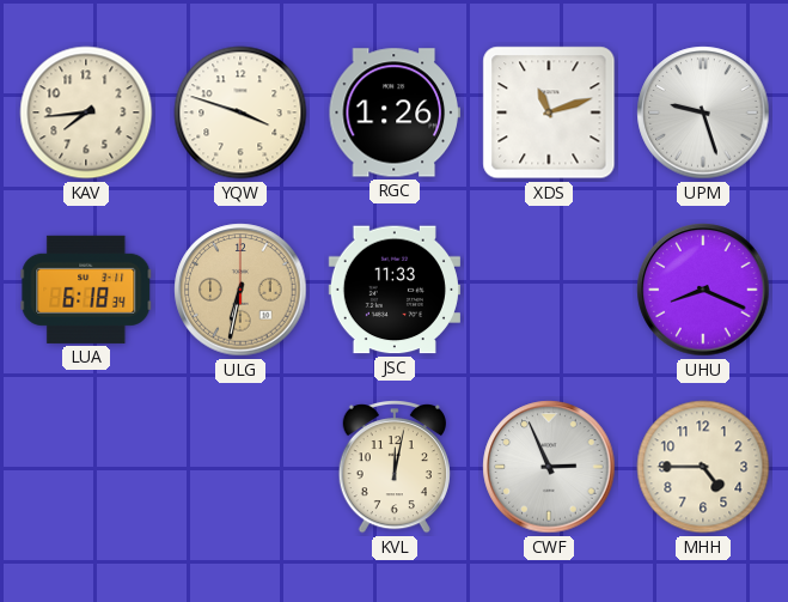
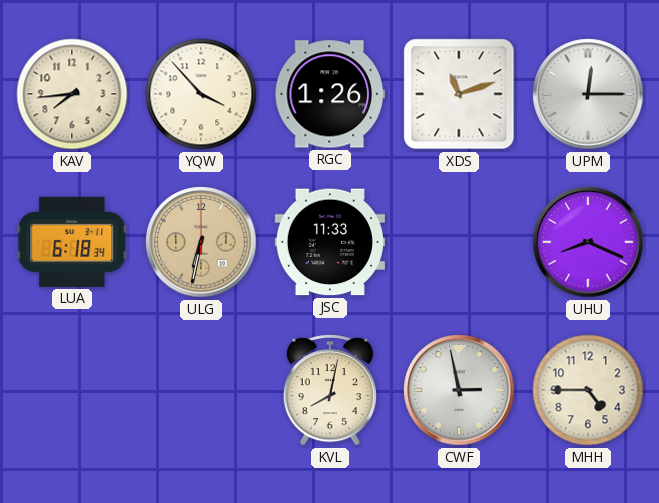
YQW: 3:48 -> 3:53 (201, 94)
UPM: 9:27 -> 12:15 (588, 94)
KVL: 12:02 -> 8:02 (330, 391)
CWF: 2:56 -> 2:58 (459, 390)
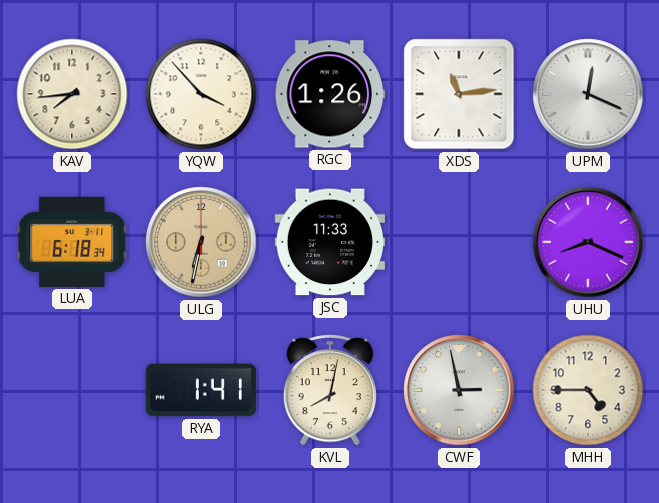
XDS: 11:12 -> 11:14 (459, 94)
UPM: 12:15 -> 12:19 (588, 94)
RYA: none -> 1:41 (201, 390)
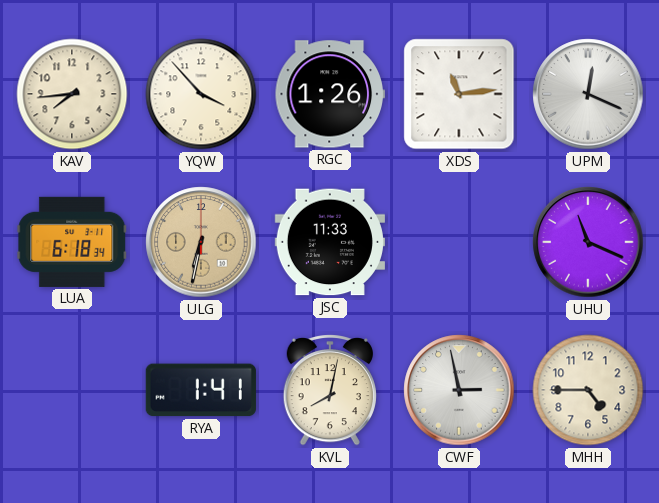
UHU: 8:19 -> 11:19 (588, 242)
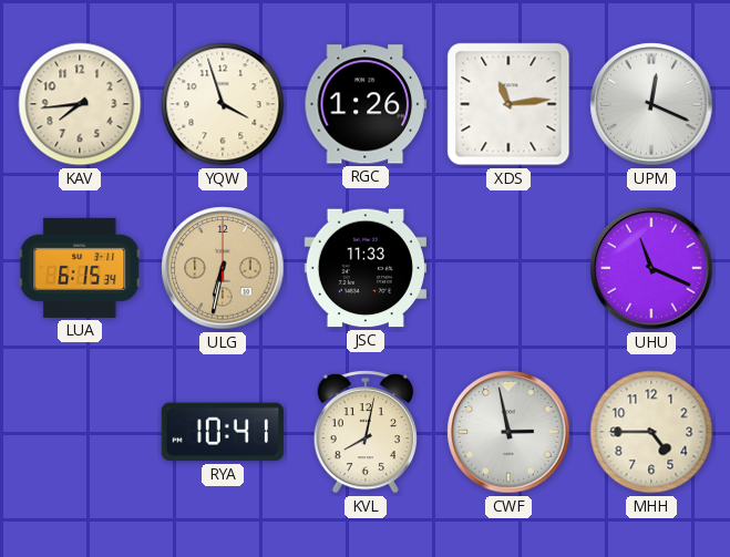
YQW: 3:53 -> 3:57 (223, 104)
LUA: 6:18 -> 6:15 (80, 268)
RYA: 1:41 -> 10:41 (223, 432)
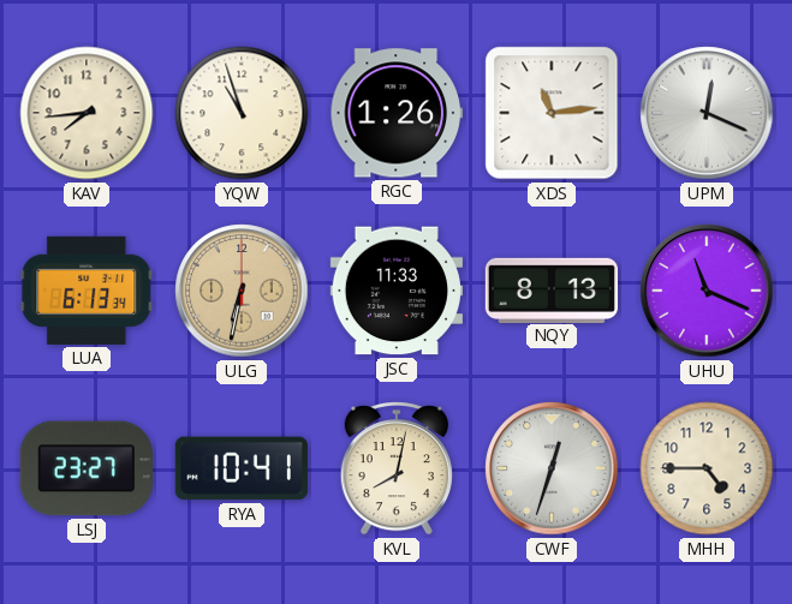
YQW: 3:57 -> 10:57 (242, 113)
LUA: 6:15 -> 6:13 (87, 291)
NQY: none -> 8:13 (550, 289)
LSJ: none -> 23:27 (87, 468)
CWF: 2:58 -> 12:33 (552, 468)
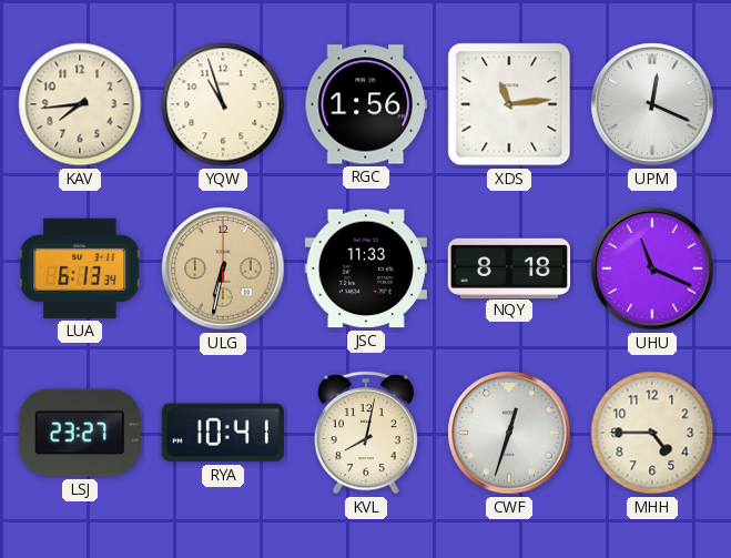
RGC: 1:26 -> 1:56 (366, 104)
NQY: 8:13 -> 8:18 (508, 267)
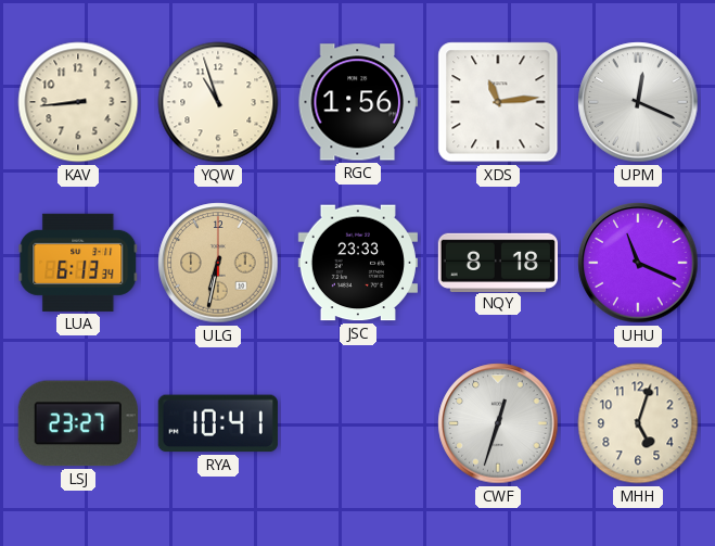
KAV: 7:44 -> 8:44 (78, 102)
JSC: 11:33 -> 23:33 (358, 263)
KVL: 8:02 -> none (366, 434)
MHH: 4:45 -> 5:03 (638, 423)
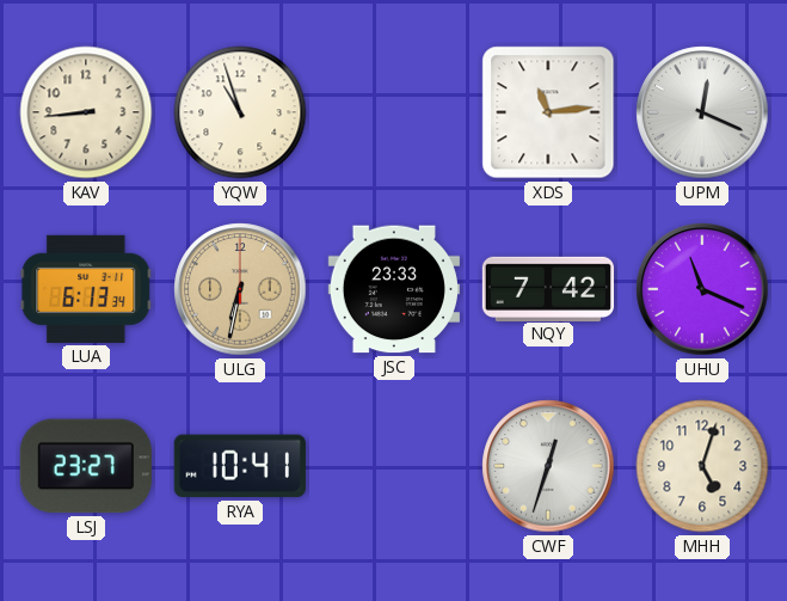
RGC: 1:56 -> none (358, 102)
NQY: 8:18 -> 7:42 (547, 288)
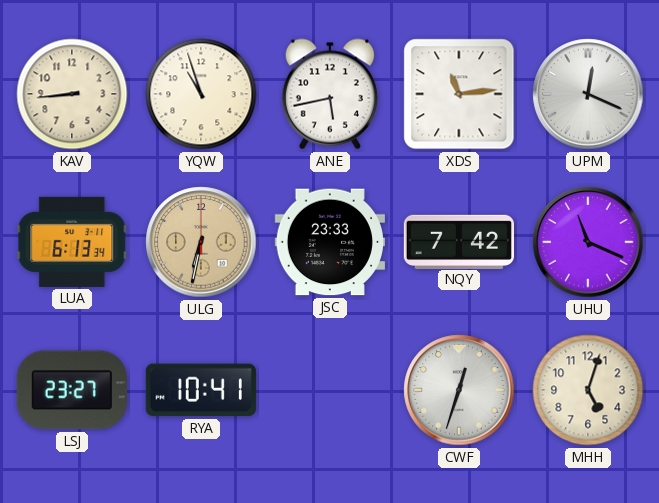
ANE: none -> 5:43 (330, 94)
